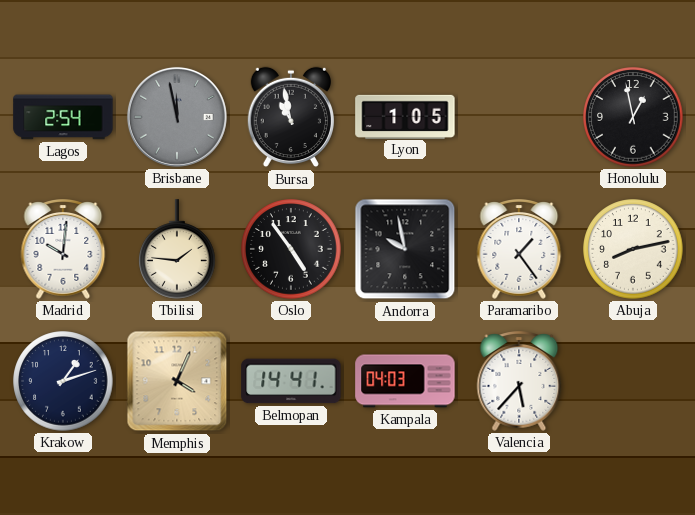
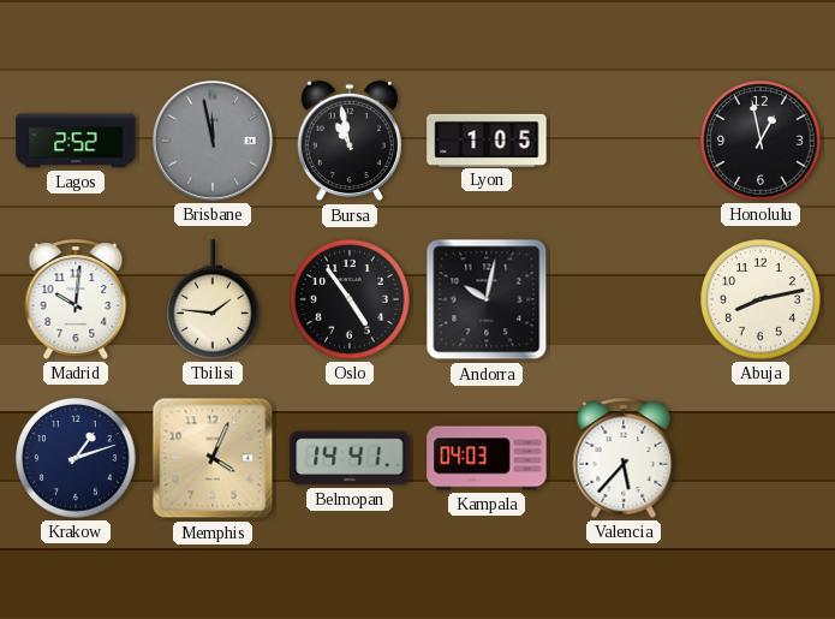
Lagos: 2:54 -> 2:52 (76, 141)
Andorra: 9:58 -> 10:02 (487, 299)
Paramaribo: 1:24 -> none (519, 250)
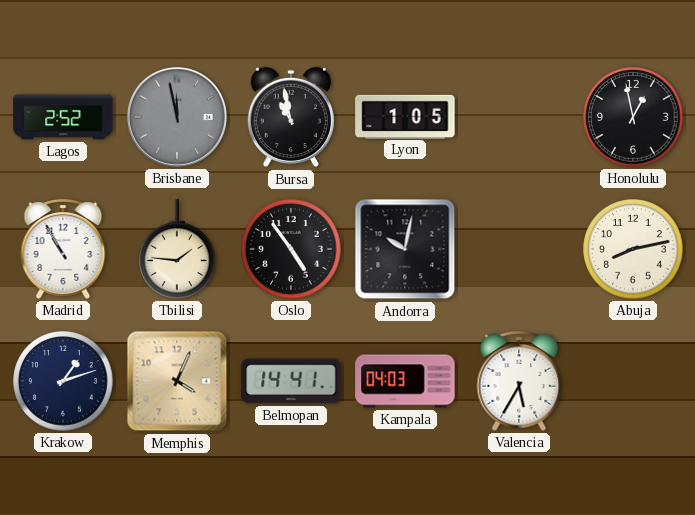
Madrid: 10:01 -> 10:55 (63, 250)
Valencia: 5:37 -> 5:35 (519, 382)
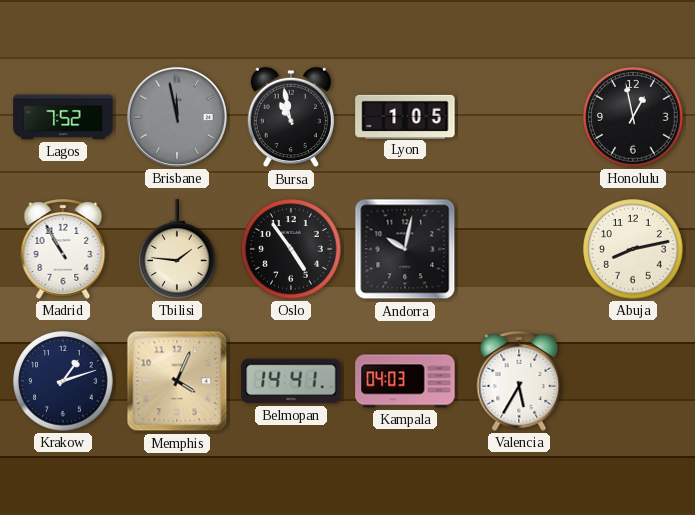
Lagos: 2:52 -> 7:52 (63, 117)
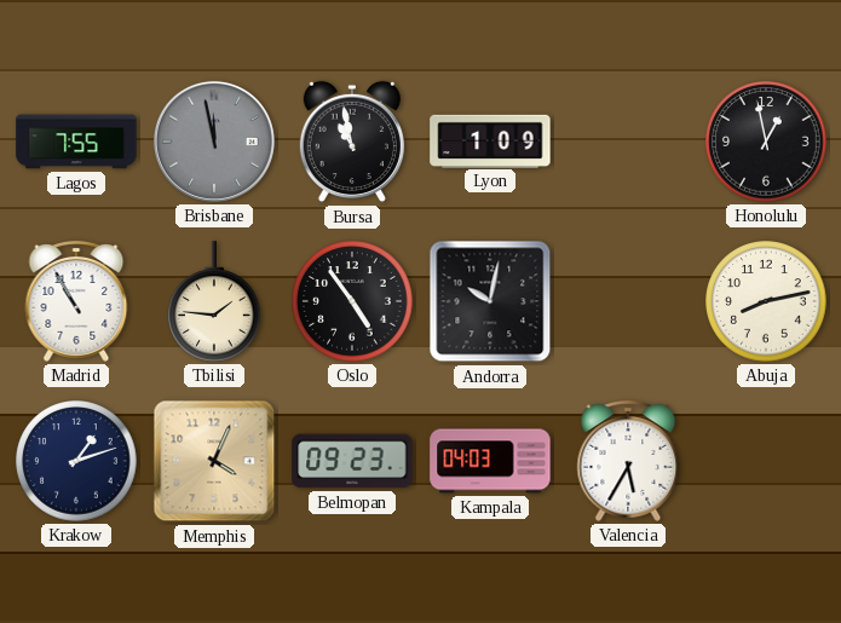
Lagos: 7:52 -> 7:55 (76, 142)
Lyon: 1:05 -> 1:09 (490, 140)
Belmopan: 14:41 -> 09:23 (352, 461)
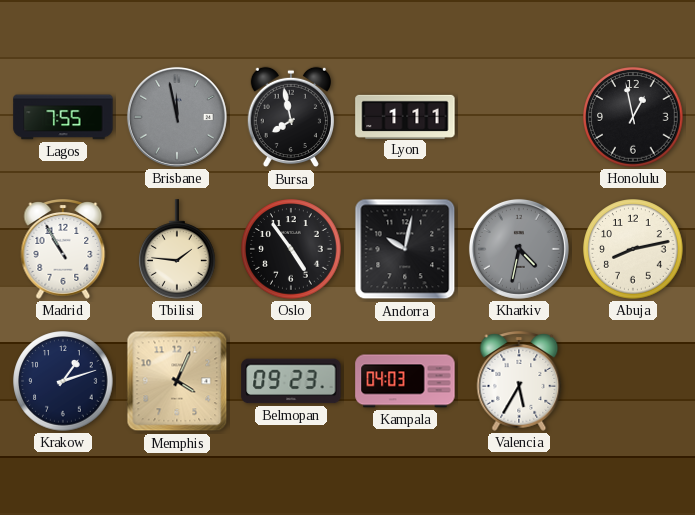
Bursa: 10:58 -> 7:58 (291, 117)
Lyon: 1:09 -> 1:11 (405, 116)
Kharkiv: none -> 4:32 (519, 249)
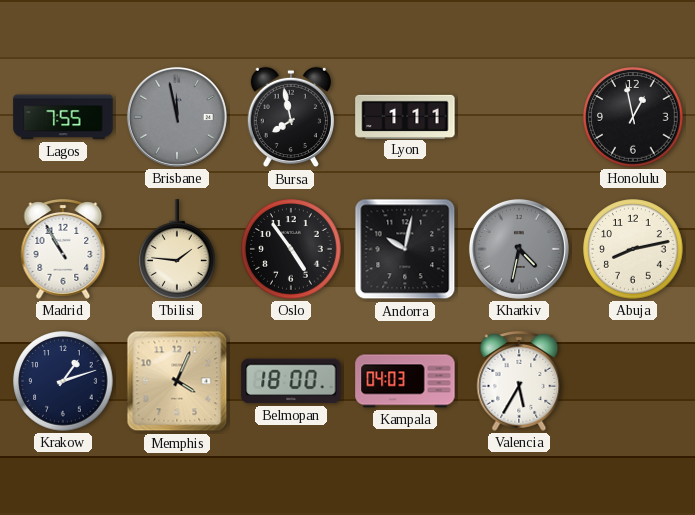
Belmopan: 09:23 -> 18:00 (291, 381)
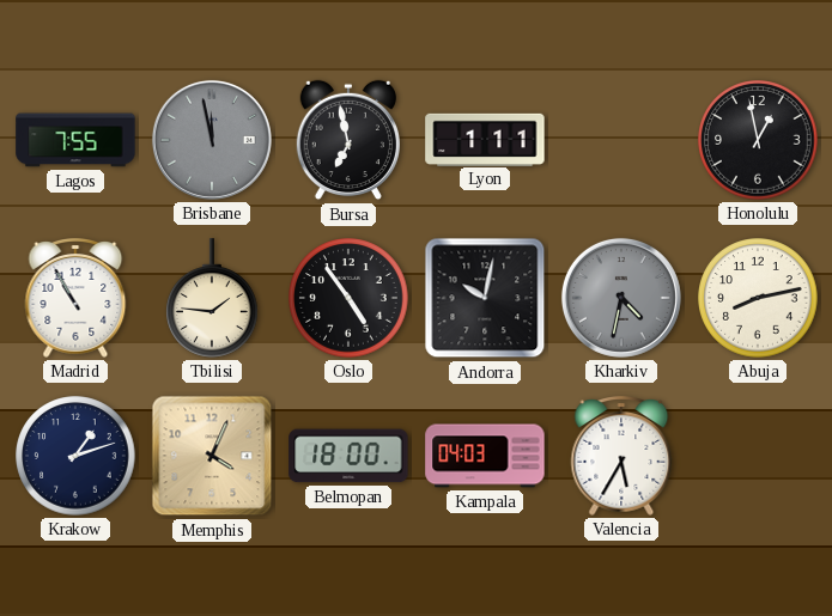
Bursa: 7:58 -> 6:58 (348, 140)
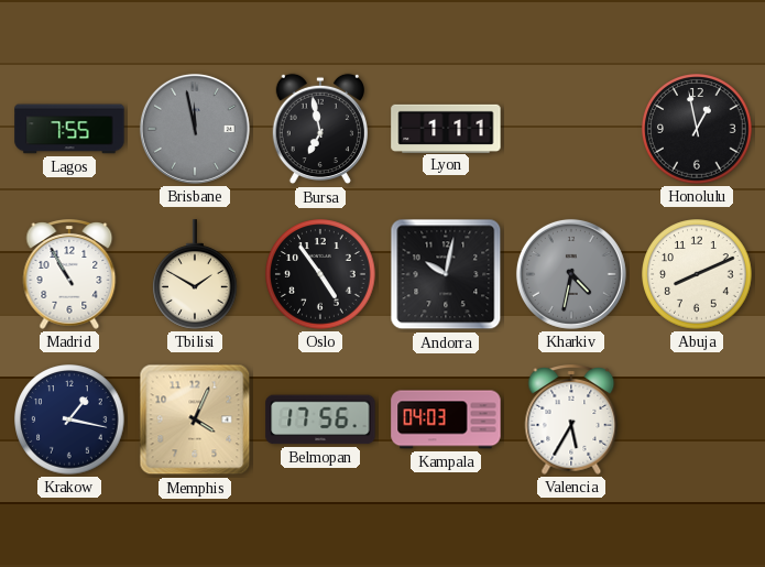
Tbilisi: 1:46 -> 1:50 (196, 274)
Abuja: 8:13 -> 8:11 (697, 274)
Krakow: 1:12 -> 1:17 (69, 419)
Belmopan: 18:00 -> 17:56 (320, 419)
